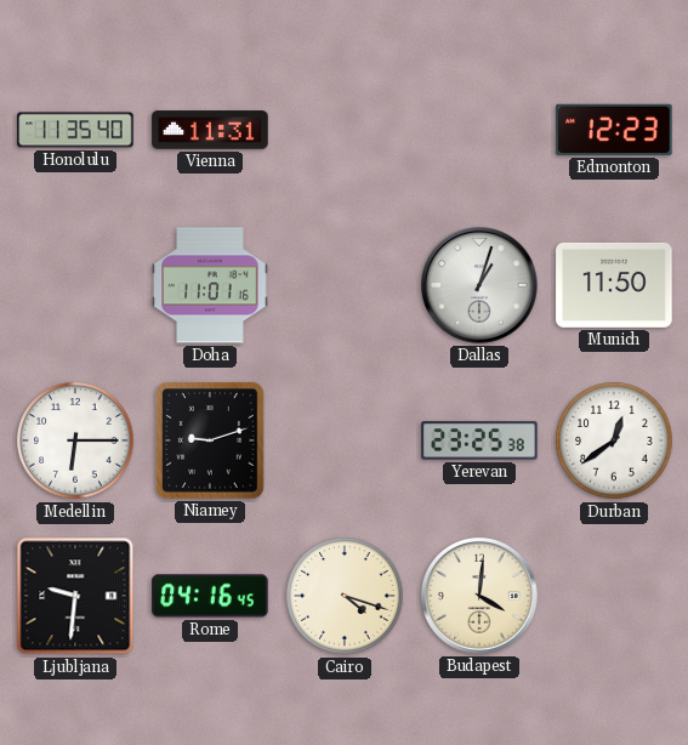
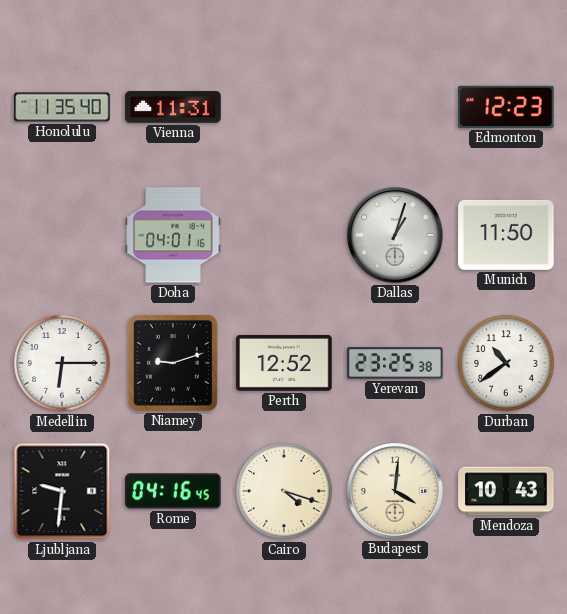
Doha: 11:01 -> 04:01 (173, 235)
Perth: none -> 12:52 (284, 364)
Durban: 12:39 -> 10:39 (506, 363)
Mendoza: none -> 10:43 (506, 491)
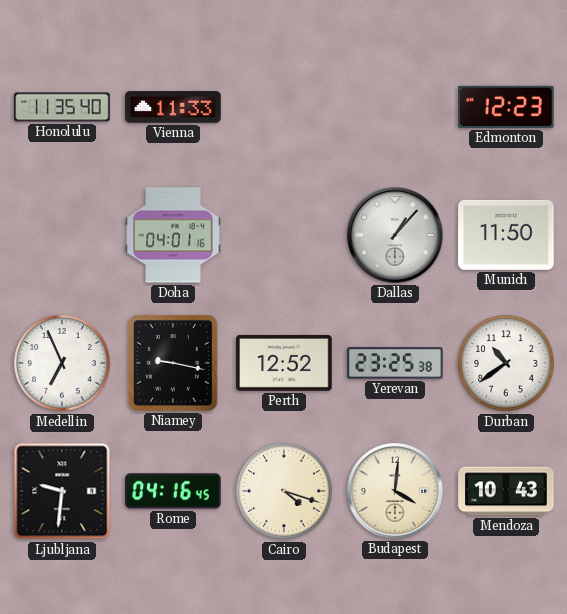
Vienna: 11:31 -> 11:33 (173, 107)
Dallas: 1:03 -> 1:07 (396, 236)
Medellin: 6:15 -> 6:56 (62, 363)
Niamey: 9:12 -> 9:17 (174, 364)
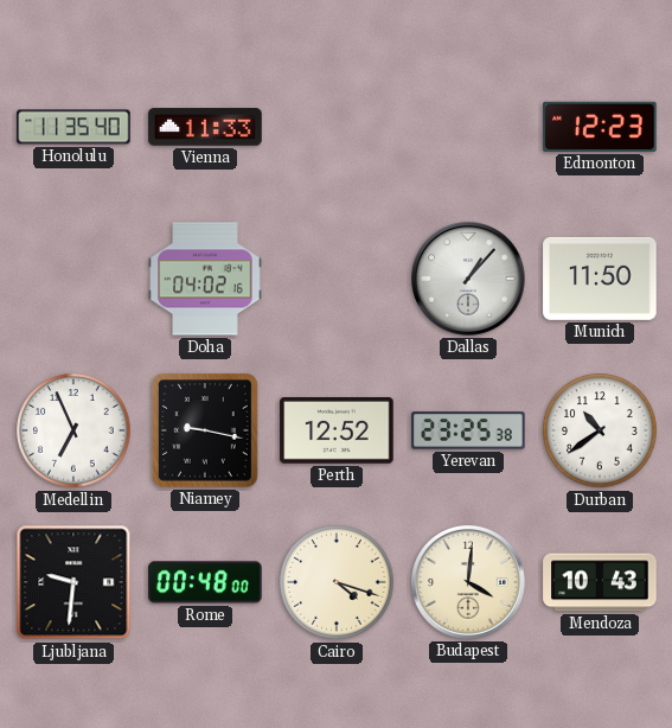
Doha: 04:01 -> 04:02 (205, 279)
Rome: 04:16 -> 00:48 (205, 582)
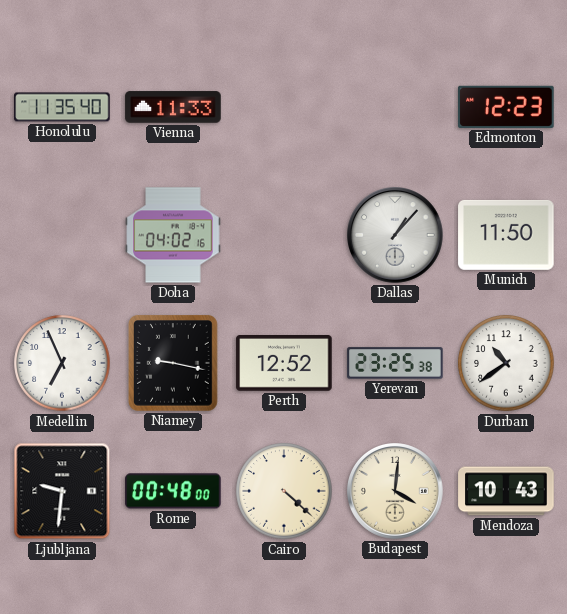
Cairo: 4:18 -> 4:22 (284, 491)
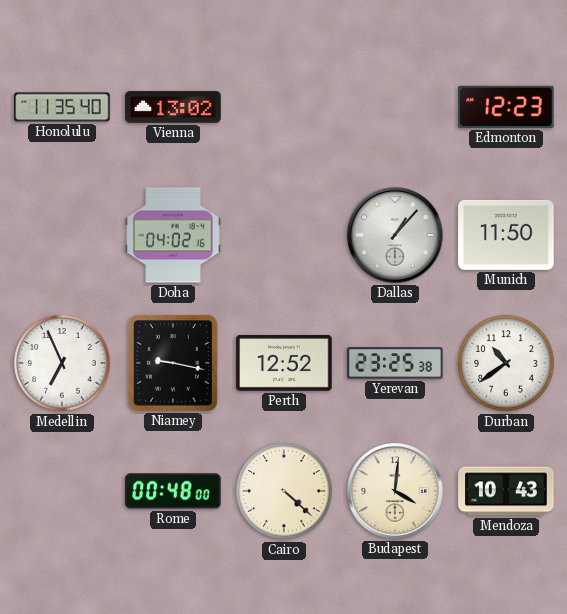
Vienna: 11:33 -> 13:02 (173, 107)
Ljubljana: 9:31 -> none (62, 491)
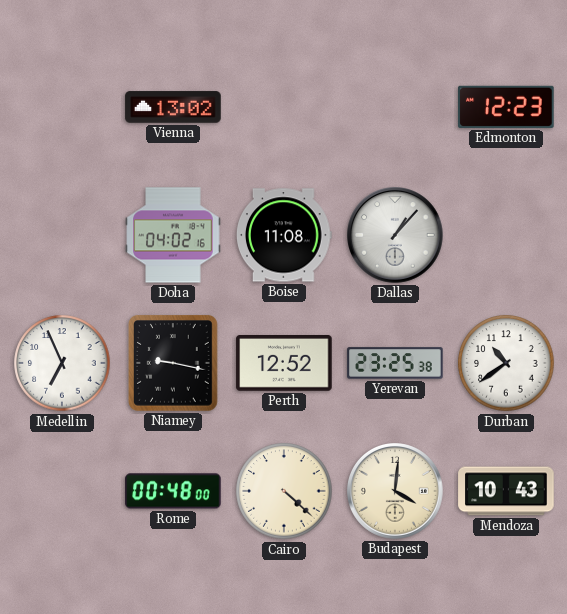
Honolulu: 11:35 -> none (62, 107)
Boise: none -> 11:08 (285, 235)
Munich: 11:50 -> none (506, 235)
